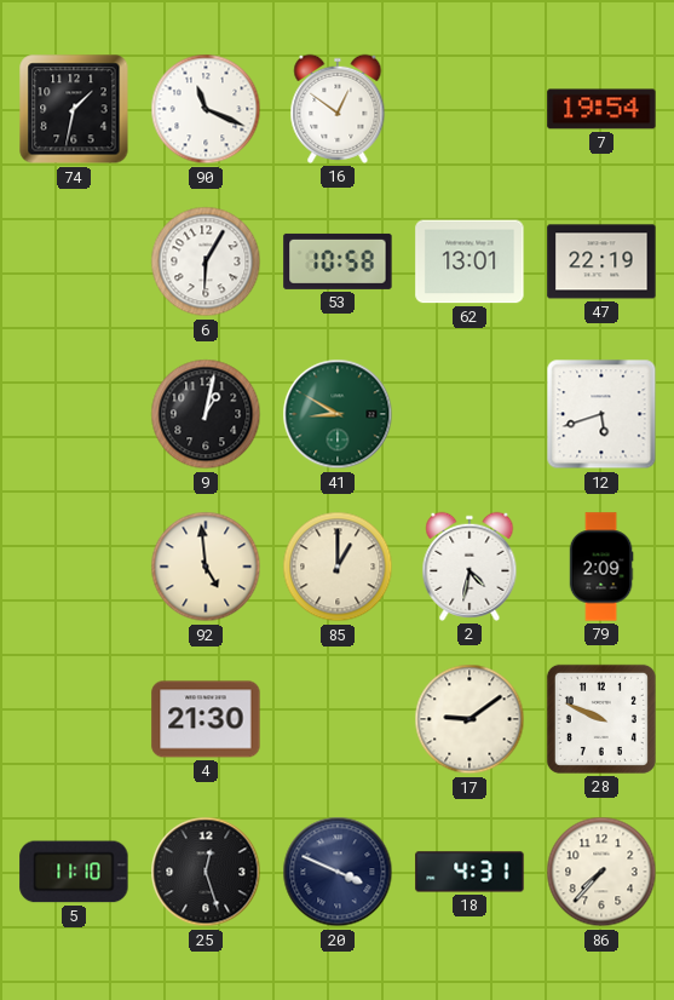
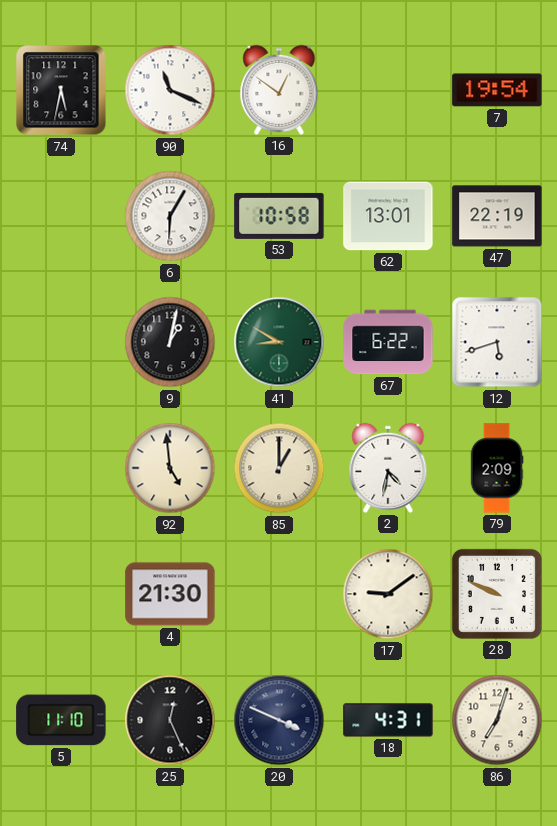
74: 1:32 -> 5:32 (61, 90)
67: none -> 6:22 (388, 342)
25: 12:27 -> 12:26 (170, 720)
86: 7:37 -> 7:03 (497, 720)
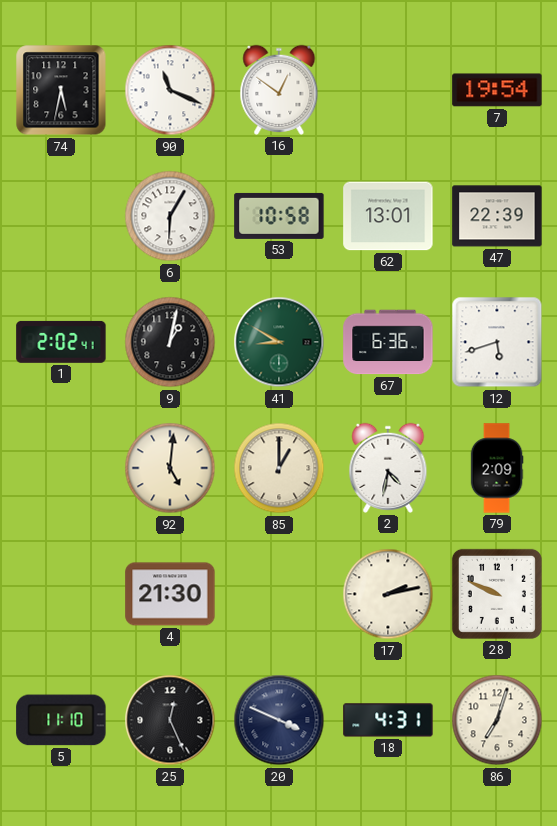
47: 22:19 -> 22:39 (497, 216)
1: none -> 2:02 (61, 342)
67: 6:22 -> 6:36 (388, 342)
92: 4:59 -> 5:01 (170, 468)
17: 9:09 -> 2:13 (388, 594)
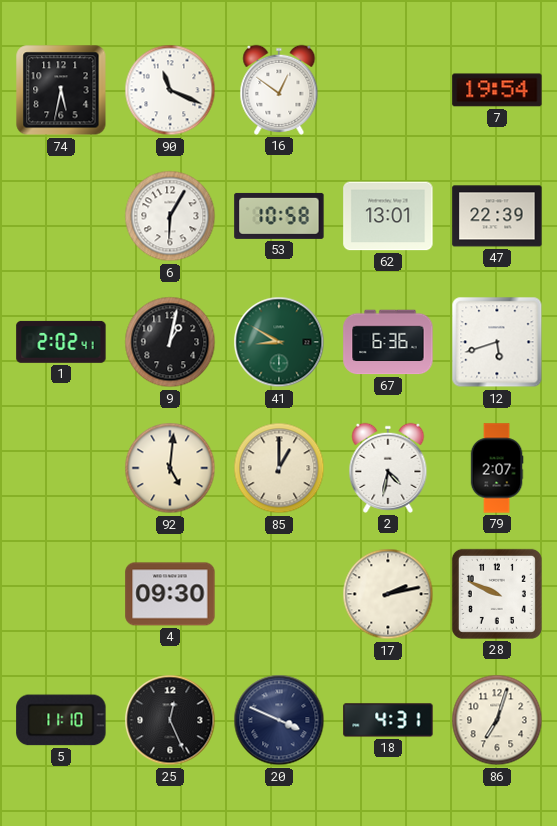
79: 2:09 -> 2:07 (497, 468)
4: 21:30 -> 09:30 (170, 594)
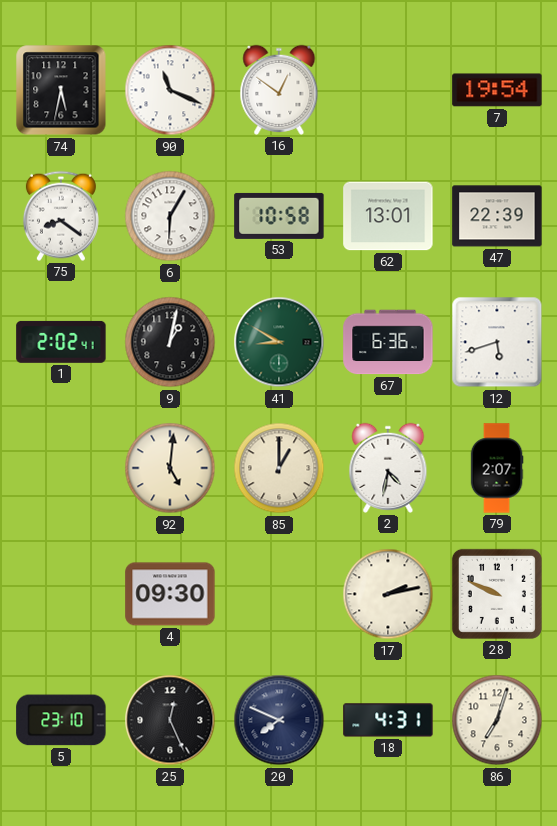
75: none -> 8:21 (61, 216)
5: 11:10 -> 23:10 (61, 720)
20: 3:49 -> 7:49 (279, 720)
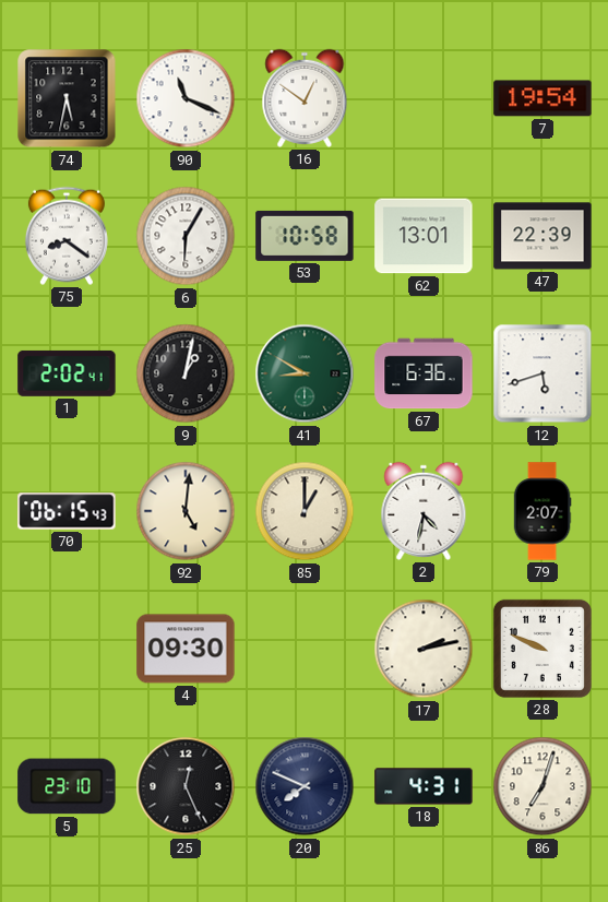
70: none -> 06:15 (67, 511)
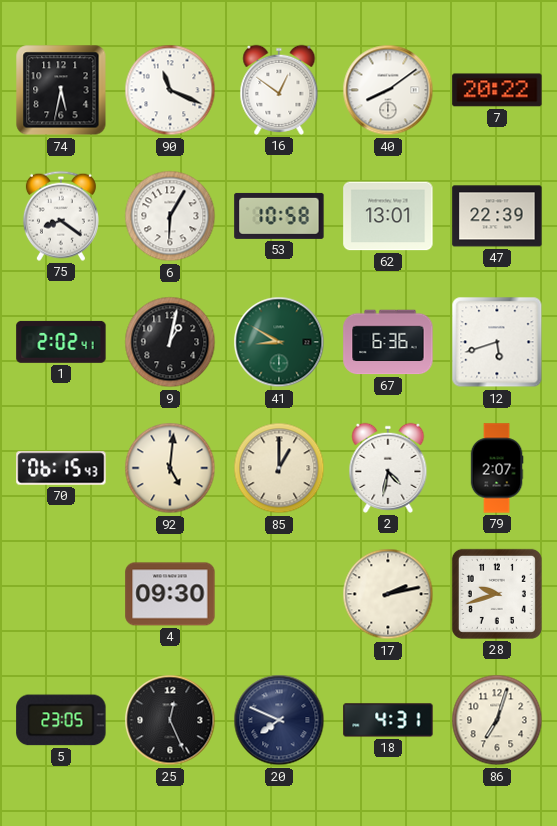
40: none -> 8:09 (388, 90)
7: 19:54 -> 20:22 (497, 90)
28: 9:49 -> 9:42 (497, 594)
5: 23:10 -> 23:05 (61, 720)
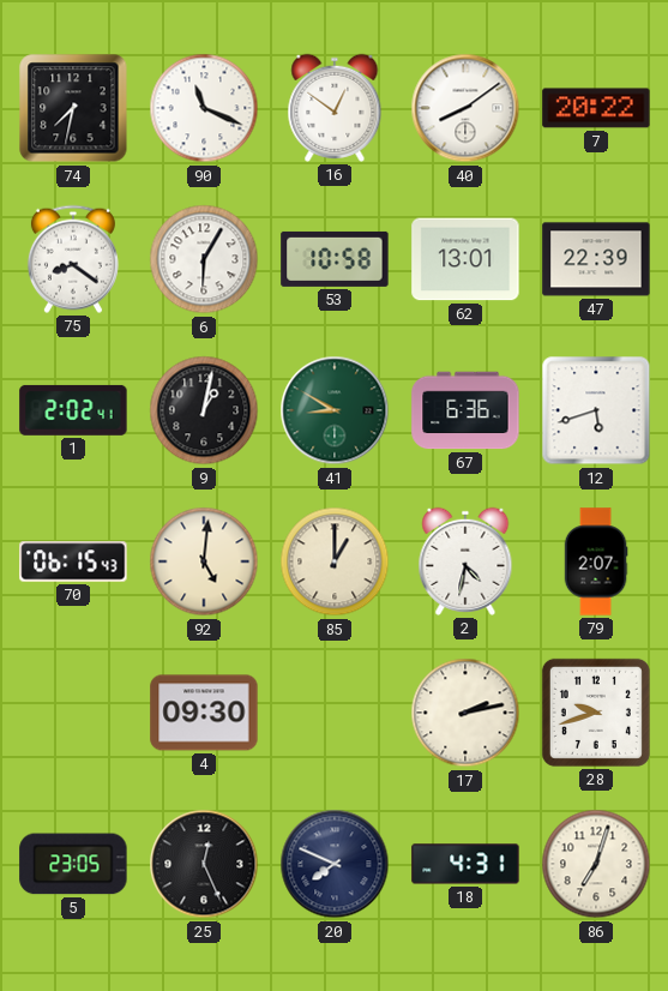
74: 5:32 -> 7:32 (73, 108)
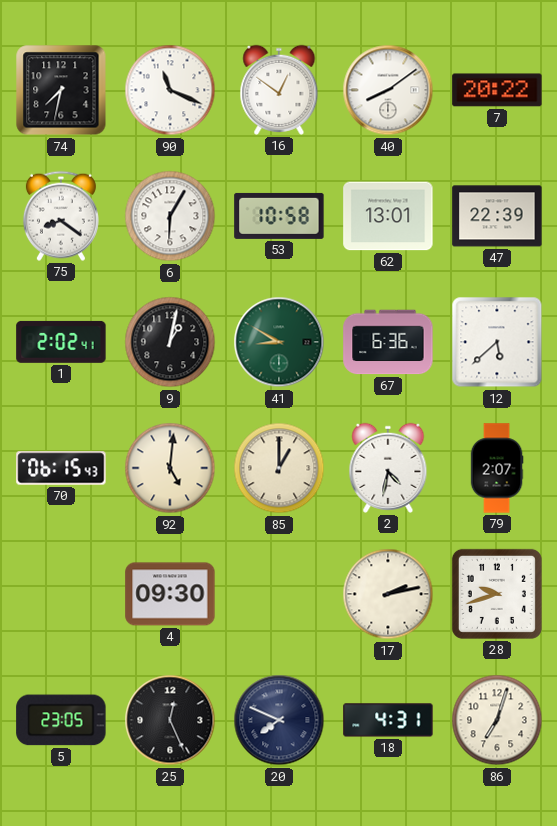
12: 5:42 -> 5:38 (497, 342)
